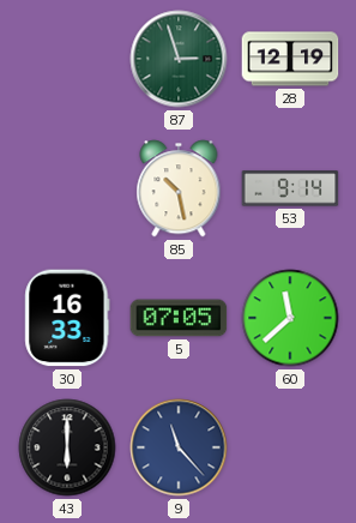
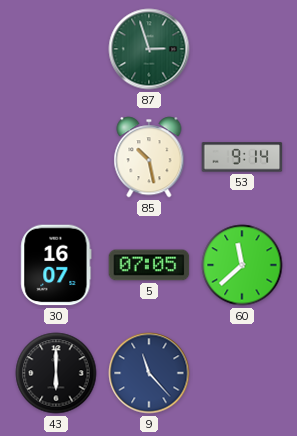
28: 12:19 -> none (290, 59)
30: 16:33 -> 16:07 (56, 265)
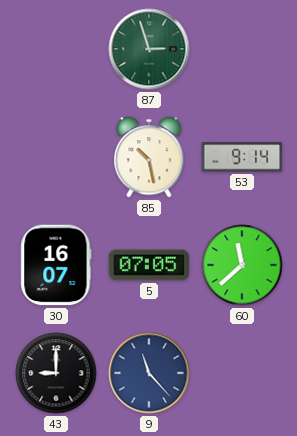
43: 6:00 -> 9:00 (56, 373)
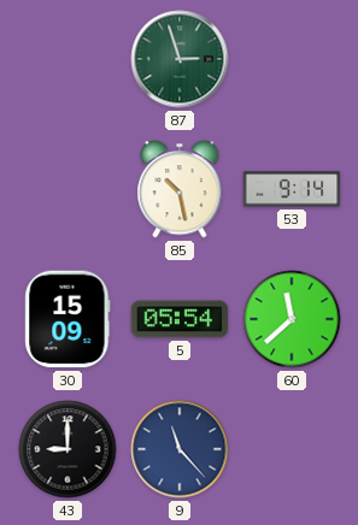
30: 16:07 -> 15:09 (68, 319)
5: 07:05 -> 05:54 (180, 319)
